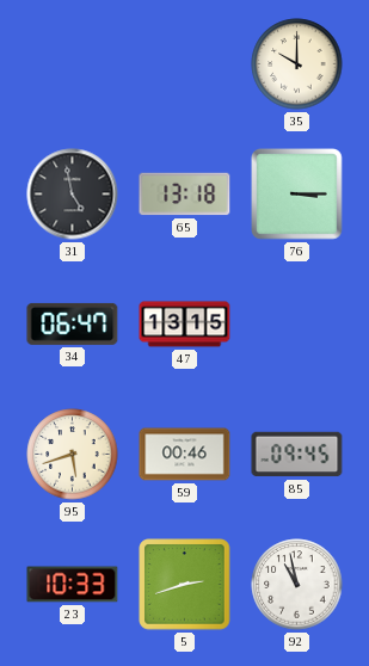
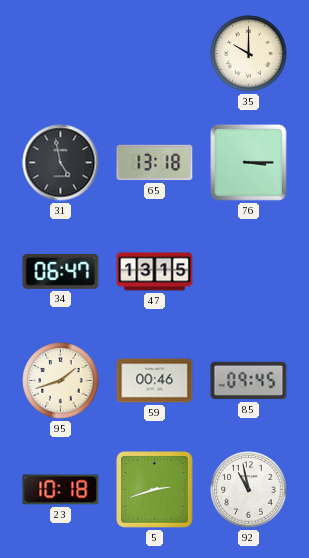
95: 5:42 -> 1:42 (61, 381)
23: 10:33 -> 10:18 (61, 490)
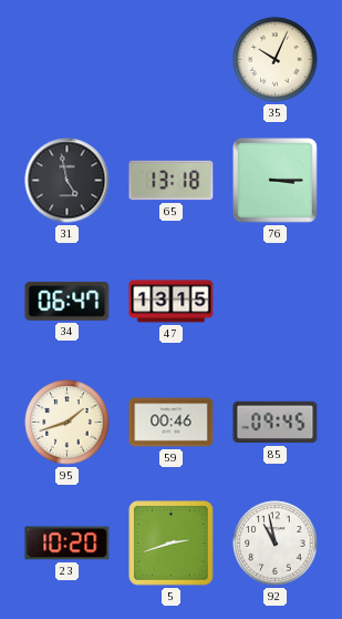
35: 10:00 -> 10:04 (276, 60)
23: 10:18 -> 10:20 (68, 544)
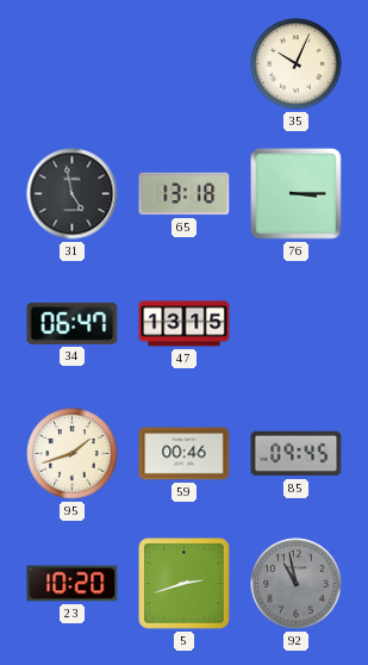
92 dial: white -> grey (297, 584)
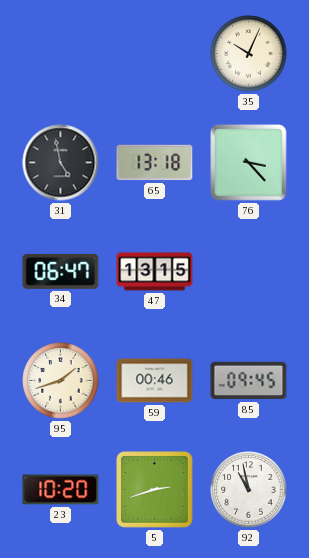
76: 3:15 -> 3:23 (249, 163)
92 dial: grey -> white (249, 490)
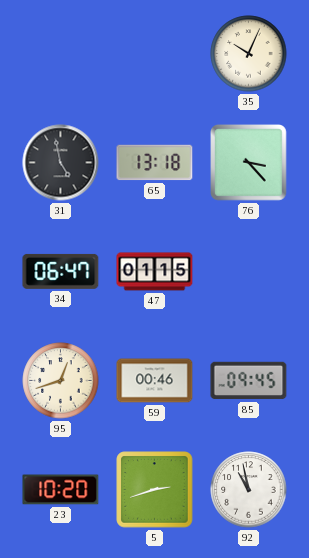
47: 13:15 -> 01:15 (155, 272)
95: 1:42 -> 12:42 (61, 381)
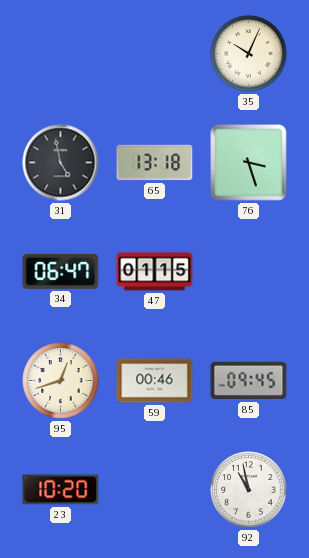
76: 3:23 -> 3:27 (249, 163)
5: 2:42 -> none (155, 490)
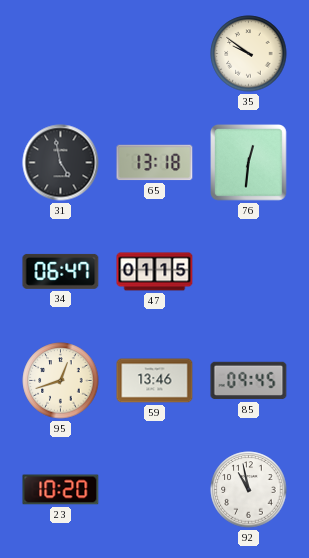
35: 10:04 -> 9:51 (249, 54)
76: 3:27 -> 12:31 (249, 163)
59: 00:46 -> 13:46 (155, 381)
